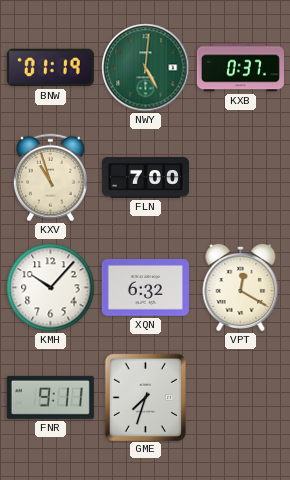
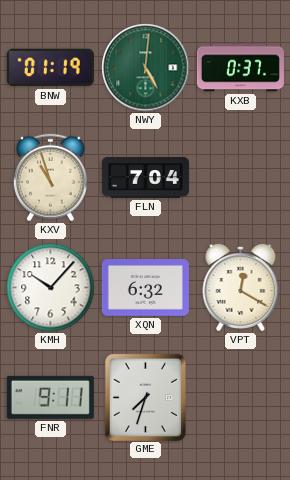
FLN: 7:00 -> 7:04 (145, 178)
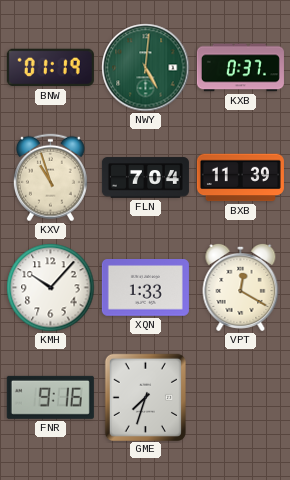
BXB: none -> 11:39 (240, 178)
XQN: 6:32 -> 1:33 (145, 288)
FNR: 9:11 -> 9:16 (50, 397)
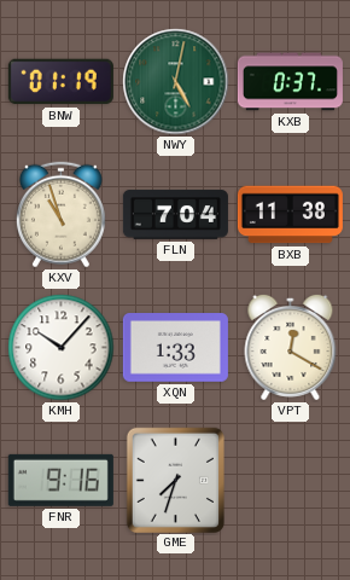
NWY: 5:01 -> 5:02 (176, 82)
BXB: 11:39 -> 11:38 (290, 215)
